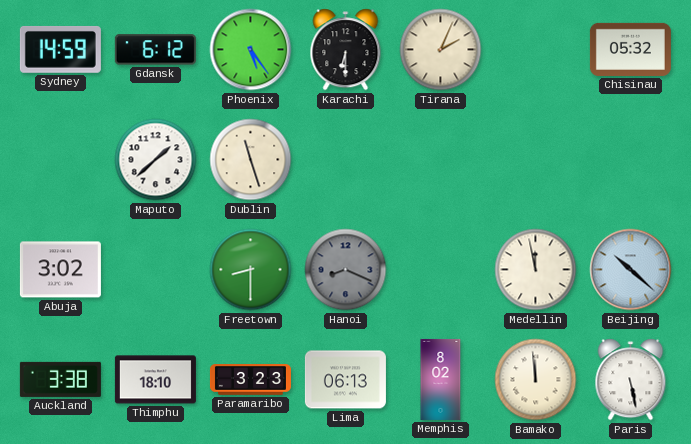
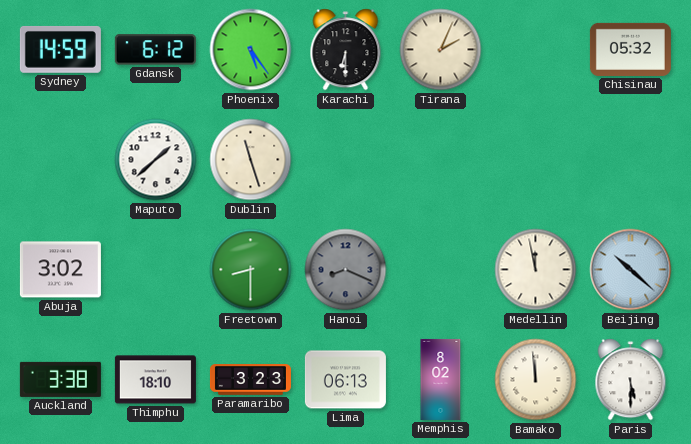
Paris: 5:28 -> 5:30 (631, 380)
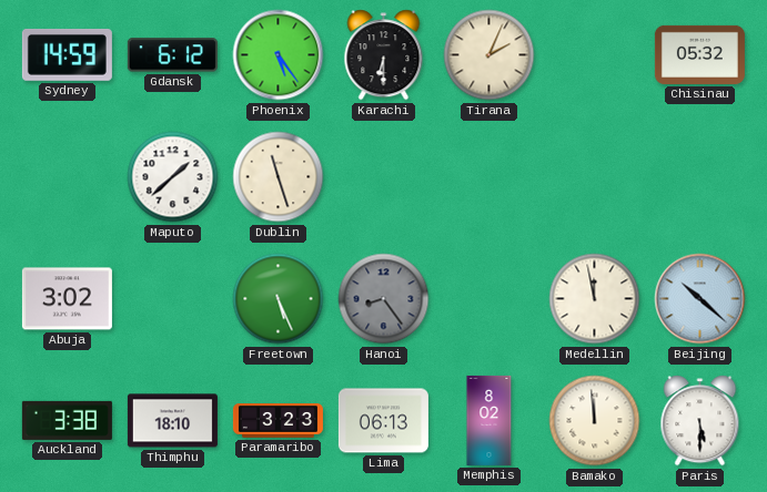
Freetown: 8:30 -> 5:26 (279, 299)
Hanoi: 8:19 -> 8:24 (384, 299)
